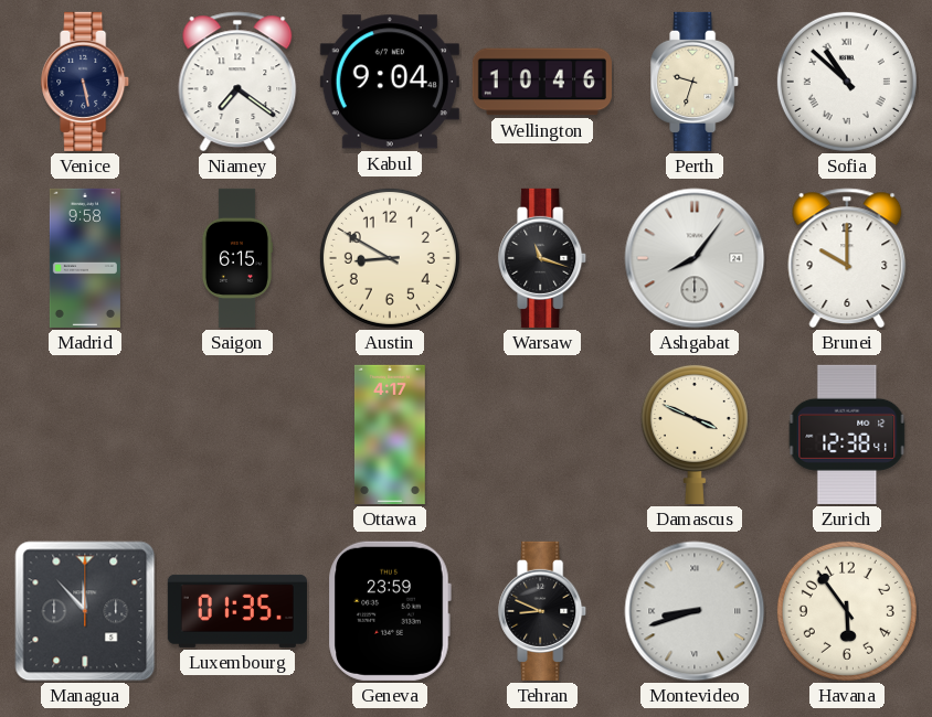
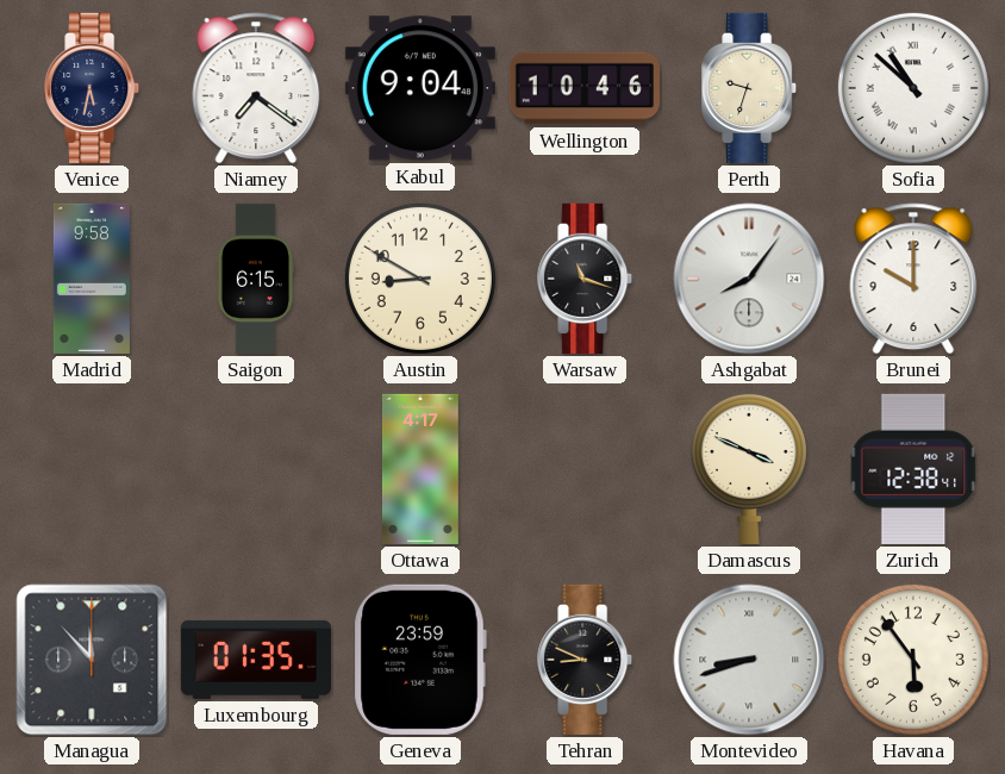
Venice: 5:28 -> 5:32 (93, 88)
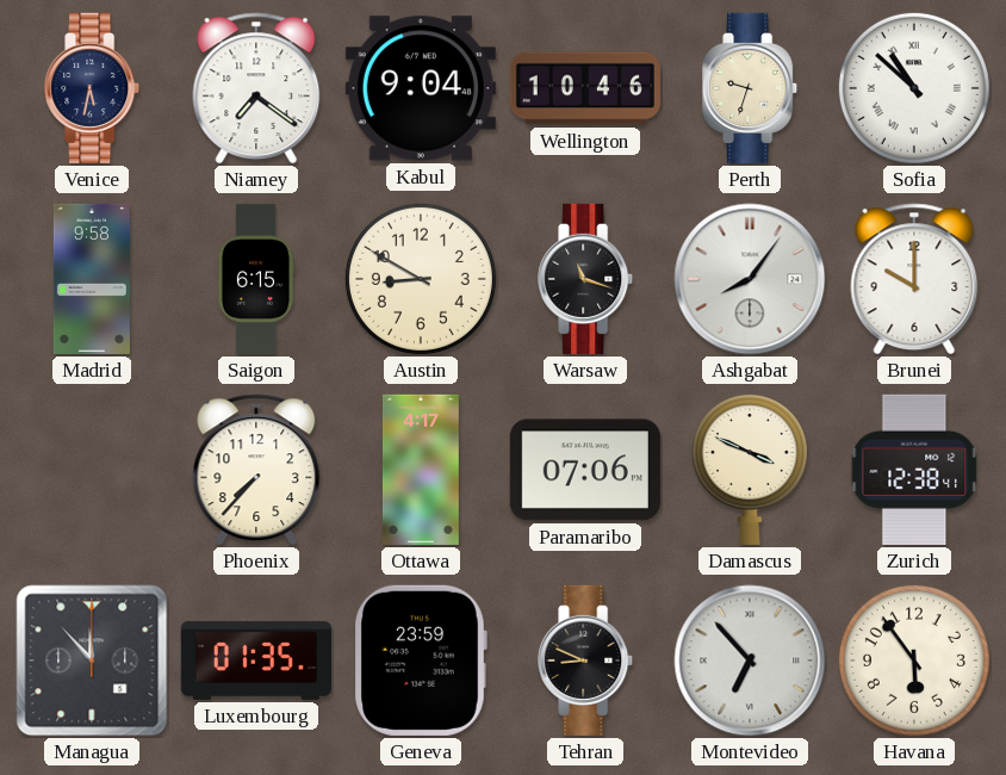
Phoenix: none -> 7:37 (256, 470)
Paramaribo: none -> 07:06 (585, 470)
Montevideo: 8:42 -> 6:53 (750, 661)
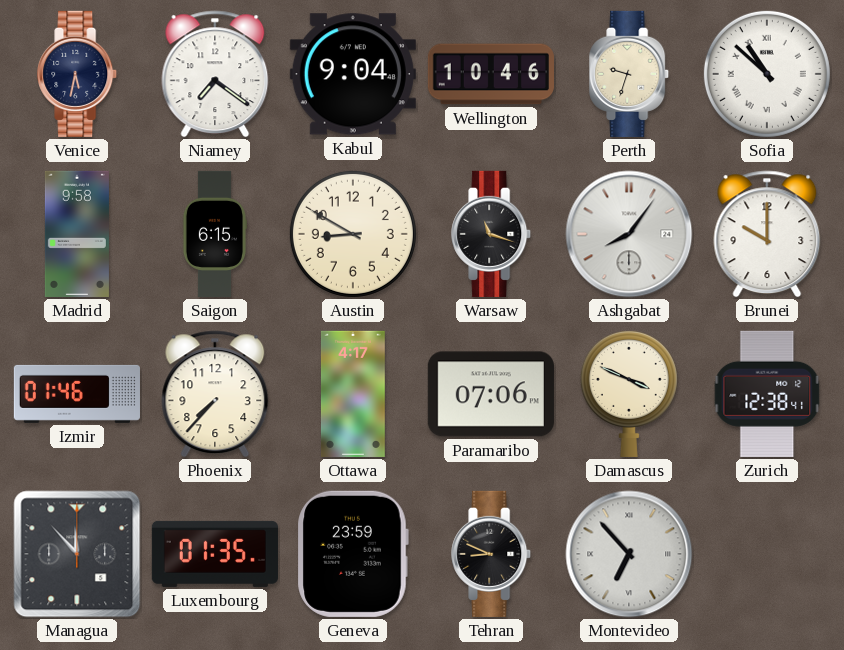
Izmir: none -> 01:46 (77, 394)
Havana: 5:54 -> none (914, 661)
